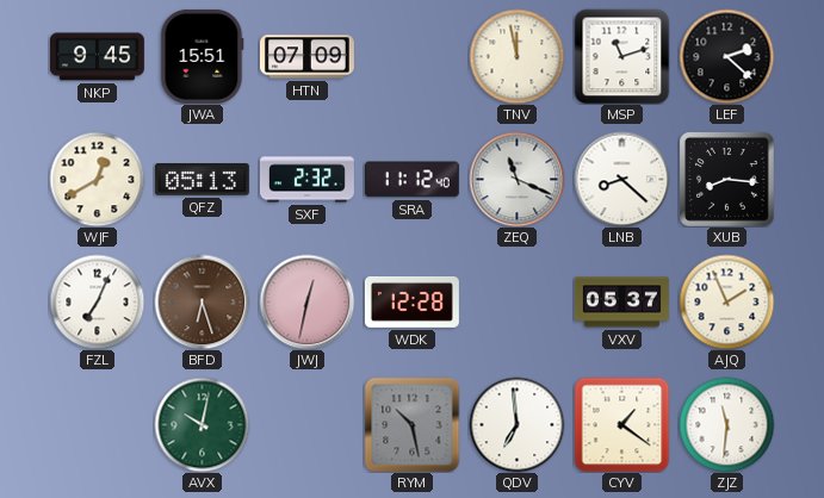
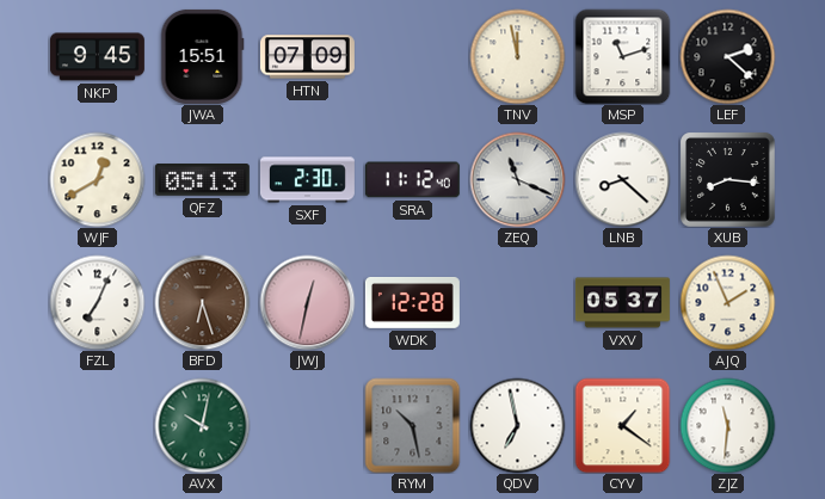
SXF: 2:32 -> 2:30 (307, 180)
QDV: 6:59 -> 6:58 (517, 425)
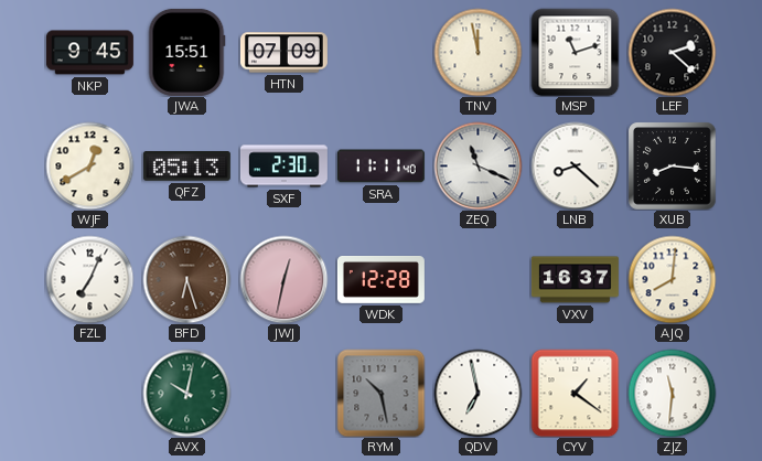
SRA: 11:12 -> 11:11 (380, 167)
VXV: 05:37 -> 16:37 (575, 280)
AJQ: 1:56 -> 8:01 (672, 279)
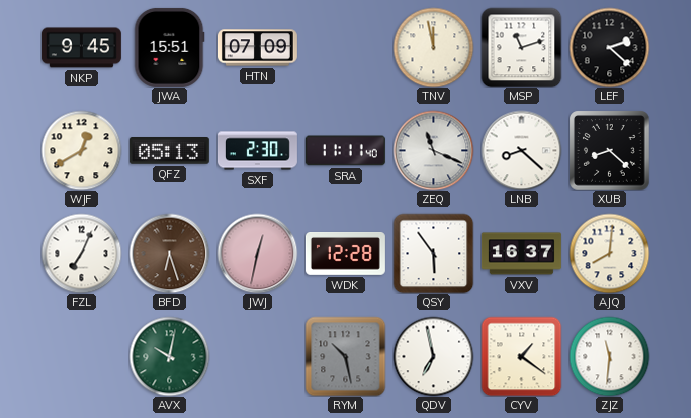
XUB: 8:16 -> 8:22 (609, 150)
QSY: none -> 5:54 (433, 253)
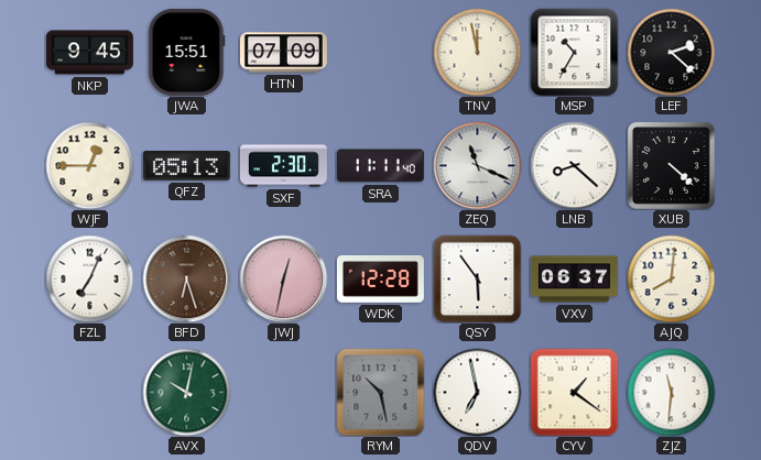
MSP: 11:12 -> 10:35 (574, 52)
WJF: 12:40 -> 12:45 (89, 165)
XUB: 8:22 -> 4:22 (671, 165)
VXV: 16:37 -> 06:37 (574, 280)
